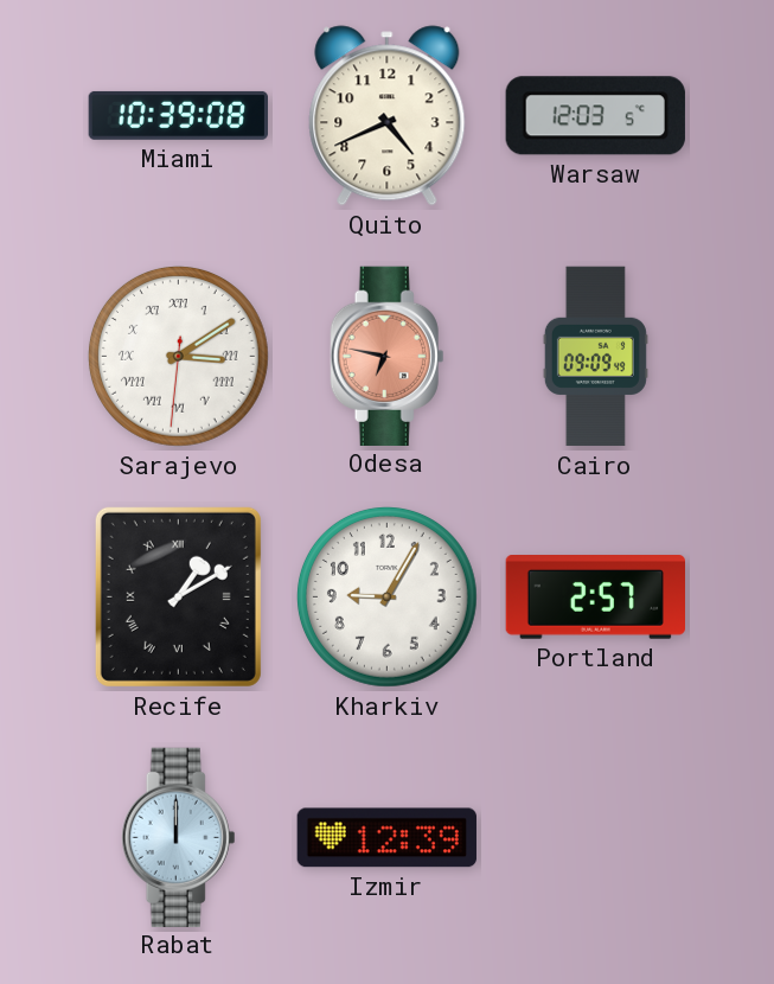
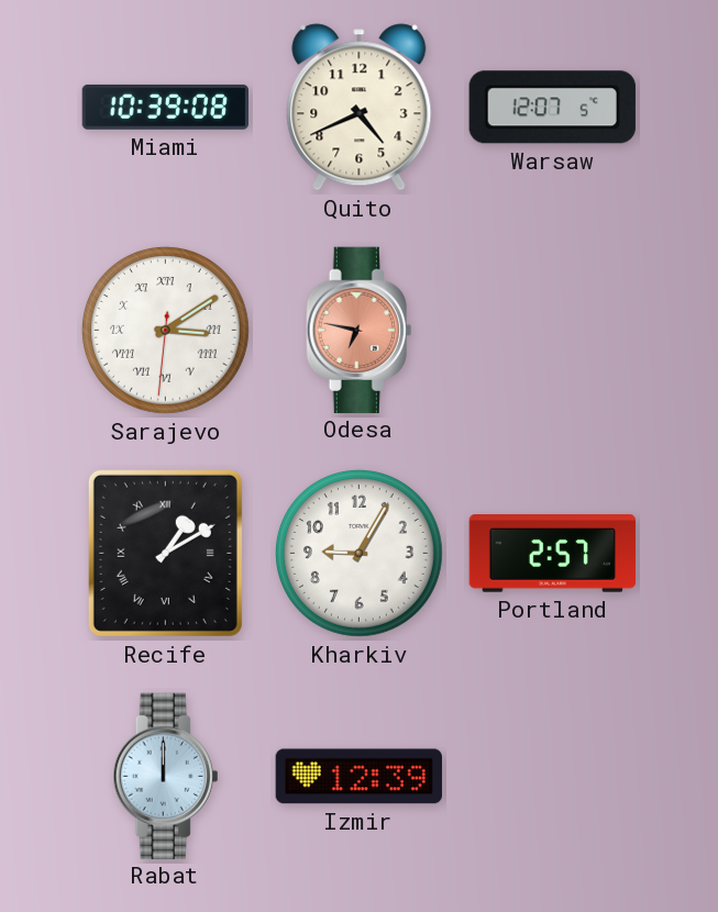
Warsaw: 12:03 -> 12:07 (552, 108)
Cairo: 09:09 -> none (595, 357)
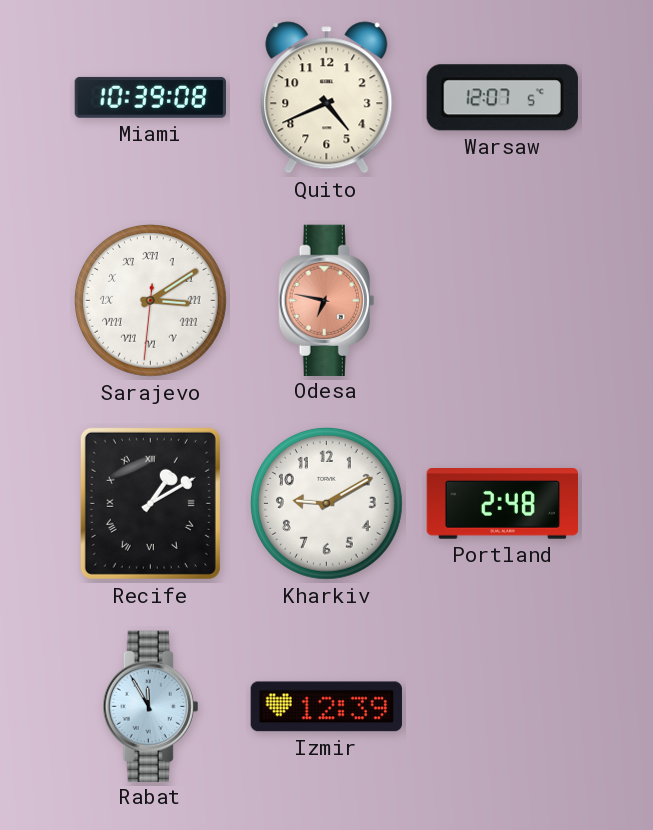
Kharkiv: 9:05 -> 9:10 (326, 503)
Portland: 2:57 -> 2:48 (502, 504)
Rabat: 12:00 -> 11:55 (151, 706)
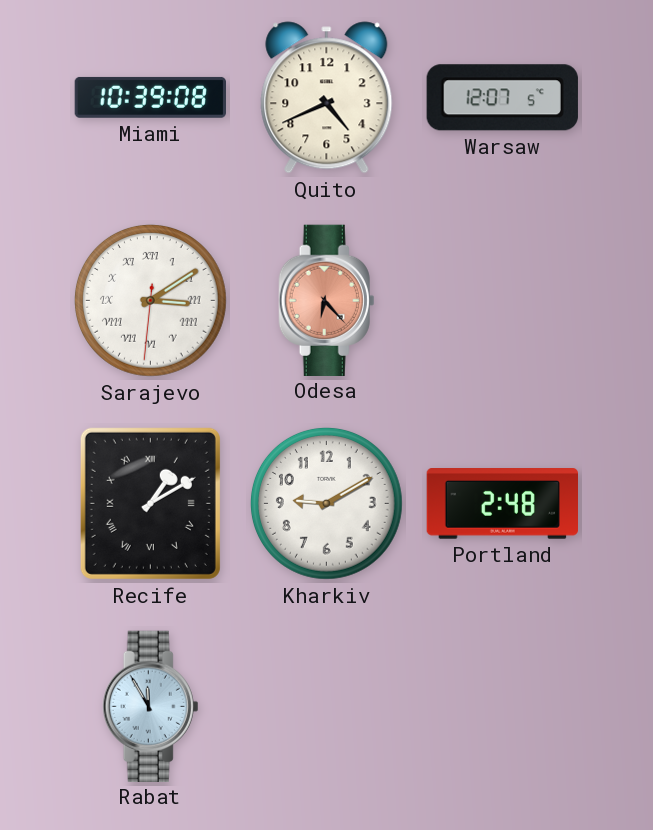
Odesa: 6:47 -> 6:23 (327, 300)
Izmir: 12:39 -> none (326, 707)
